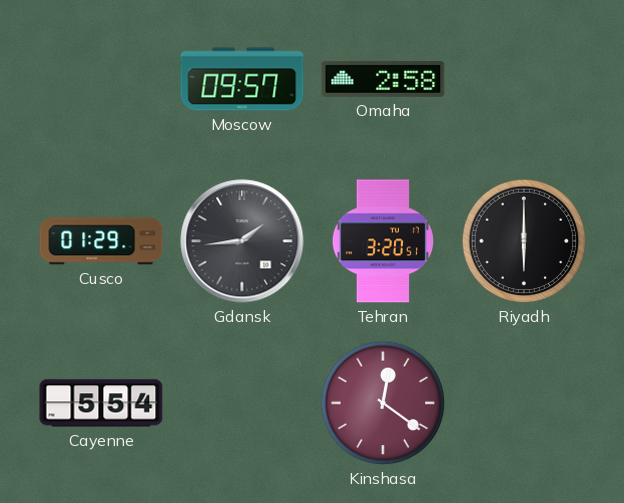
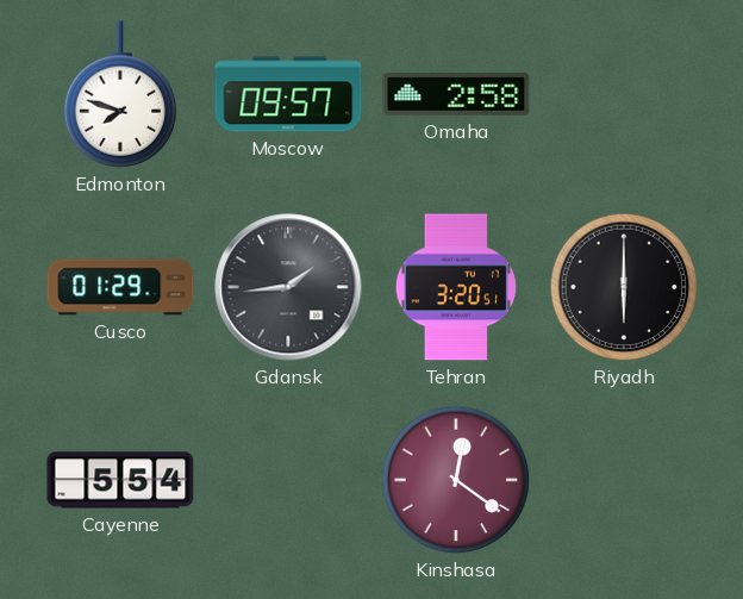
Edmonton: none -> 7:48 (120, 94)
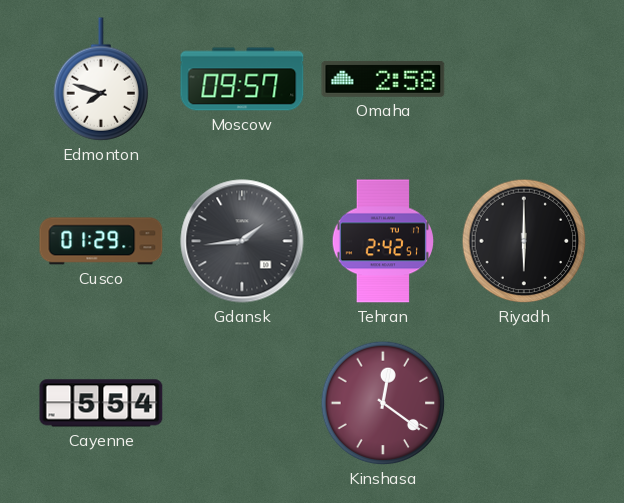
Tehran: 3:20 -> 2:42 (382, 241)
